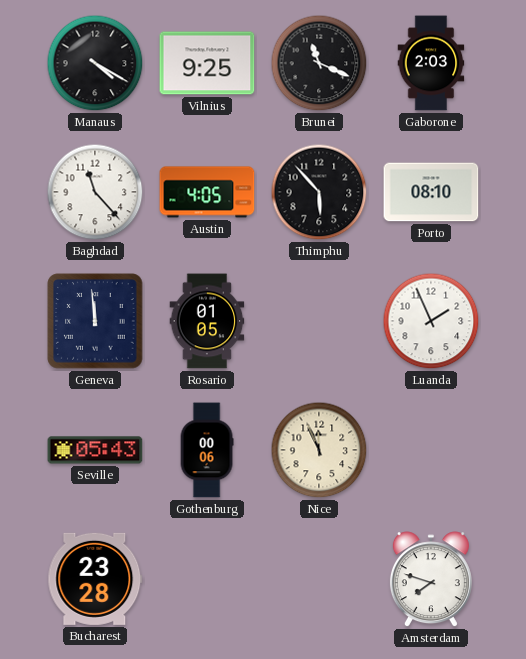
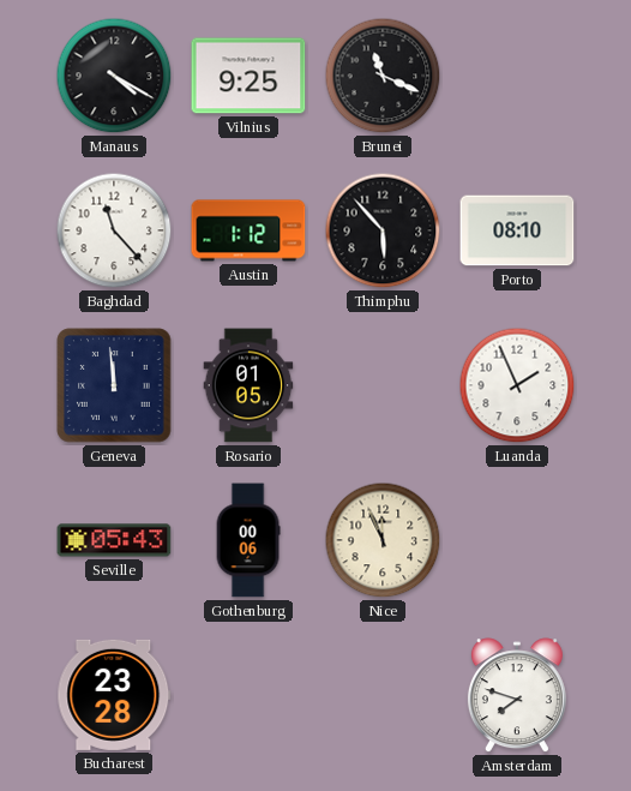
Gaborone: 2:03 -> none (431, 63)
Austin: 4:05 -> 1:12 (248, 230)
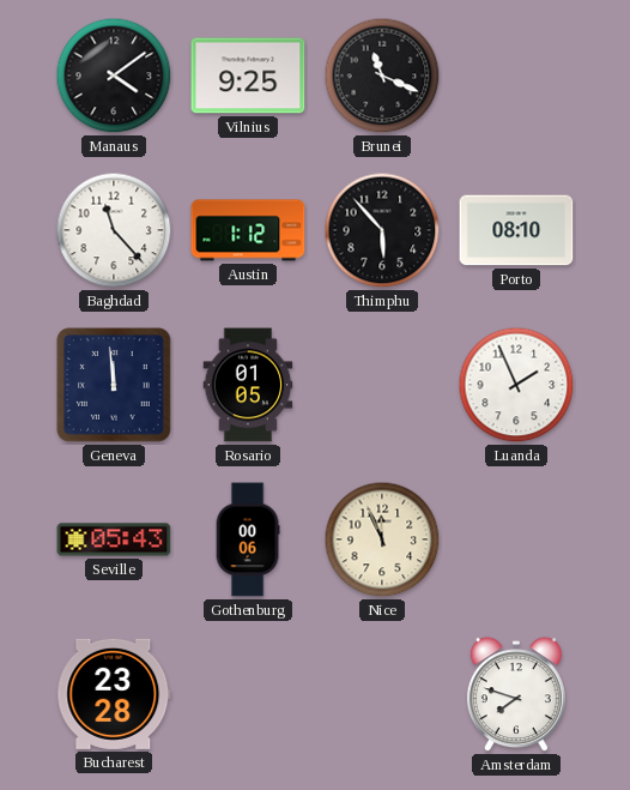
Manaus: 4:20 -> 4:09 (114, 76)
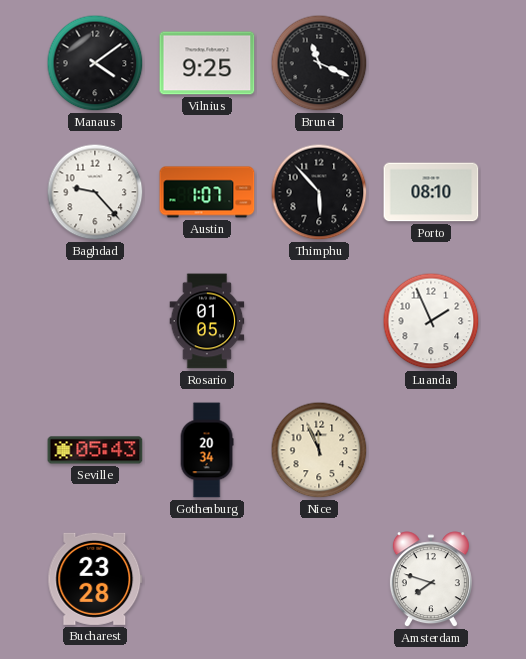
Baghdad: 11:23 -> 9:23 (95, 192)
Austin: 1:12 -> 1:07 (207, 192)
Geneva: 11:59 -> none (114, 385)
Gothenburg: 00:06 -> 20:34 (207, 450)
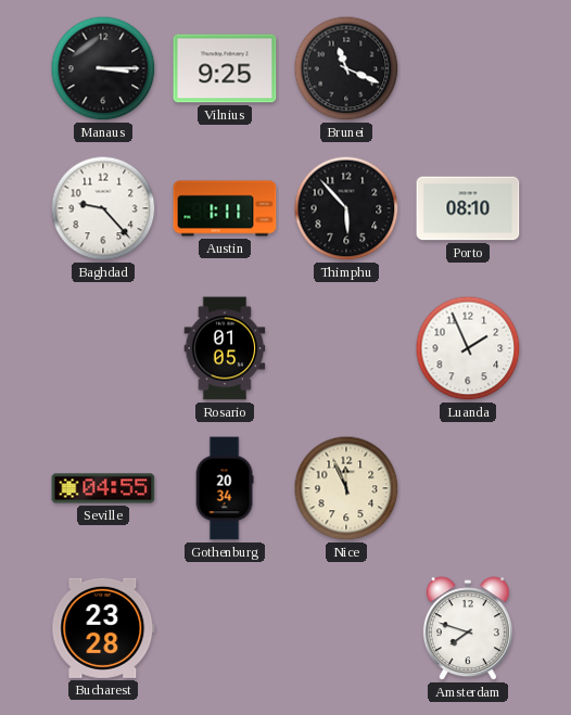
Manaus: 4:09 -> 3:15 (103, 68)
Austin: 1:07 -> 1:11 (225, 208)
Seville: 05:43 -> 04:55 (103, 488)
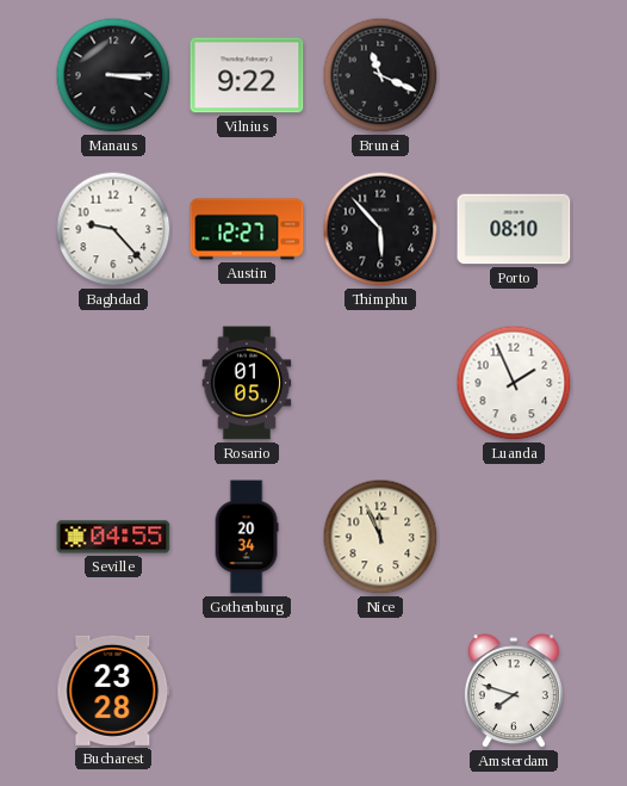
Vilnius: 9:25 -> 9:22 (247, 75)
Austin: 1:11 -> 12:27 (247, 229)
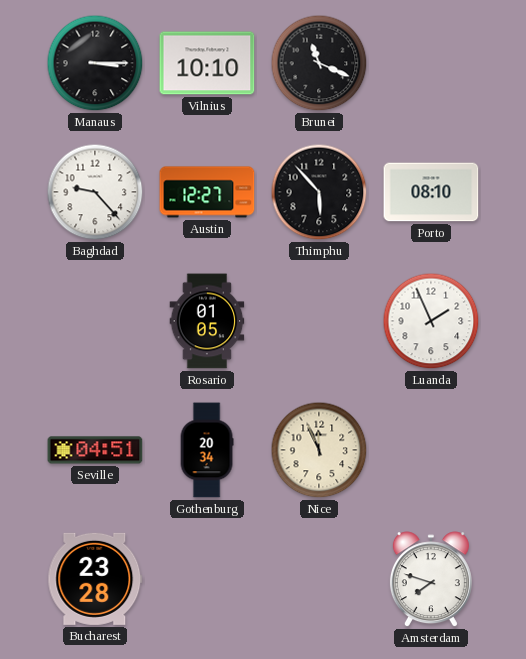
Vilnius: 9:22 -> 10:10 (207, 63)
Seville: 04:55 -> 04:51 (95, 450)
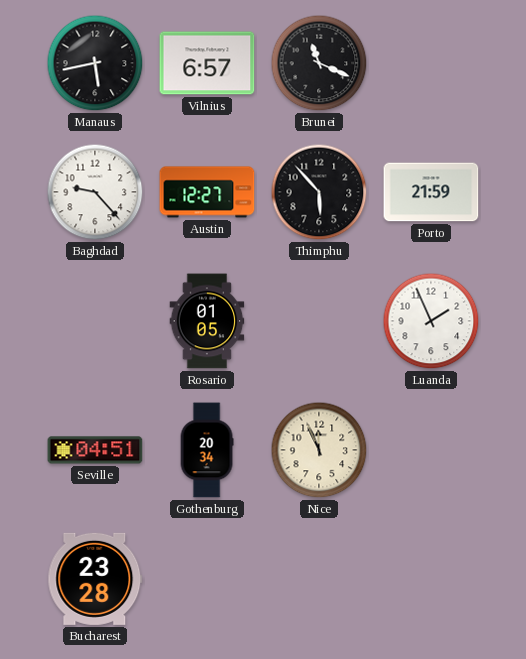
Manaus: 3:15 -> 5:43 (95, 63)
Vilnius: 10:10 -> 6:57 (207, 63)
Porto: 08:10 -> 21:59 (431, 192)
Amsterdam: 7:48 -> none (431, 580)
